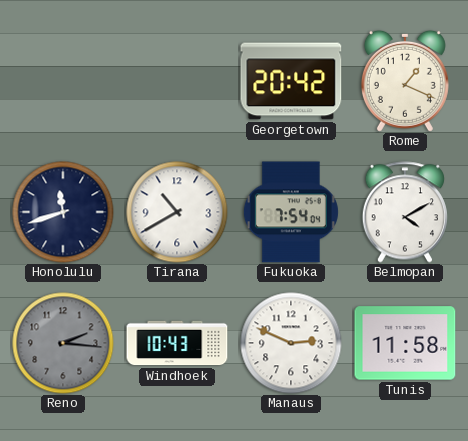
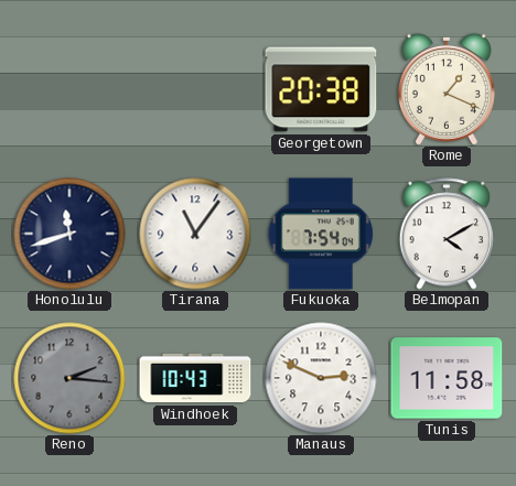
Georgetown: 20:42 -> 20:38 (321, 89)
Tirana: 10:40 -> 11:06 (195, 234)
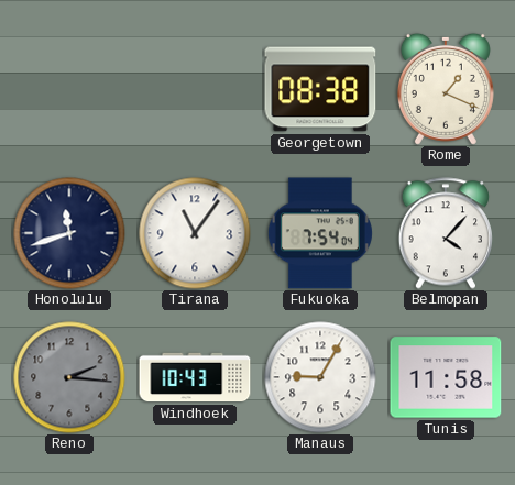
Georgetown: 20:38 -> 08:38 (320, 89)
Belmopan: 4:10 -> 4:07 (446, 233)
Manaus: 2:49 -> 9:05 (320, 377)
